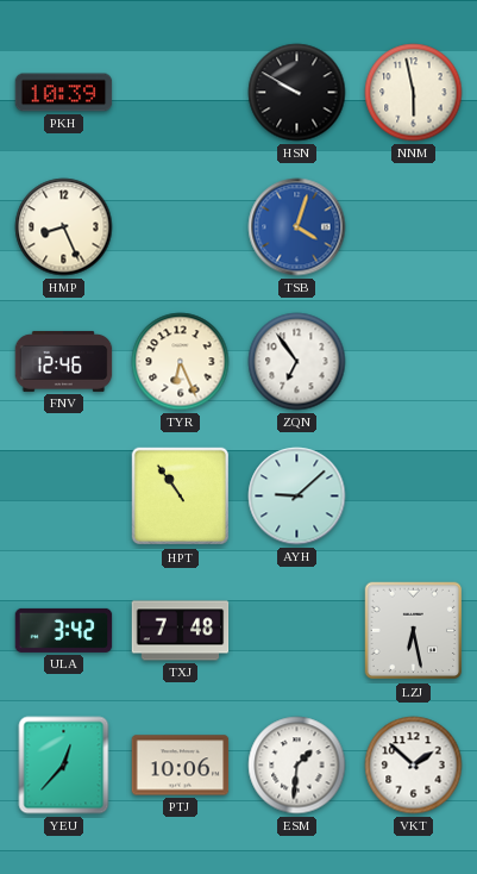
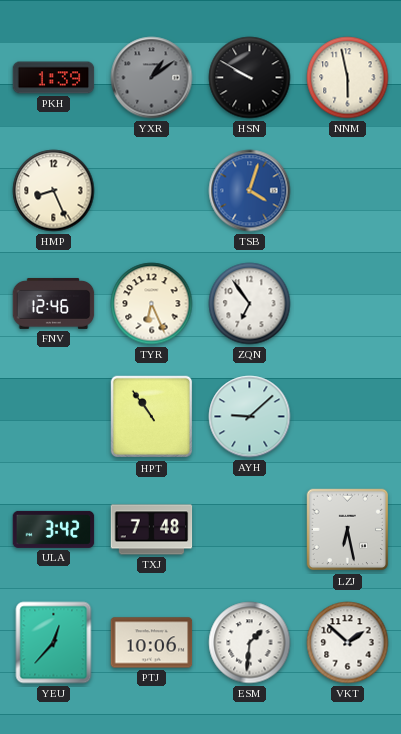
PKH: 10:39 -> 1:39 (54, 78)
YXR: none -> 1:09 (152, 78)
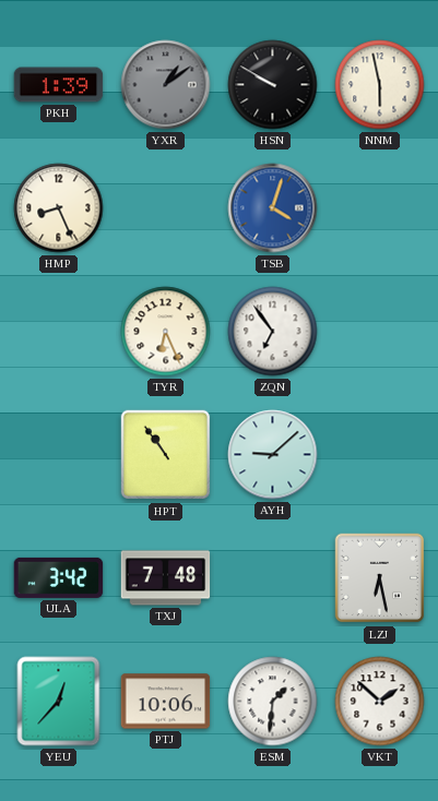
FNV: 12:46 -> none (54, 303)
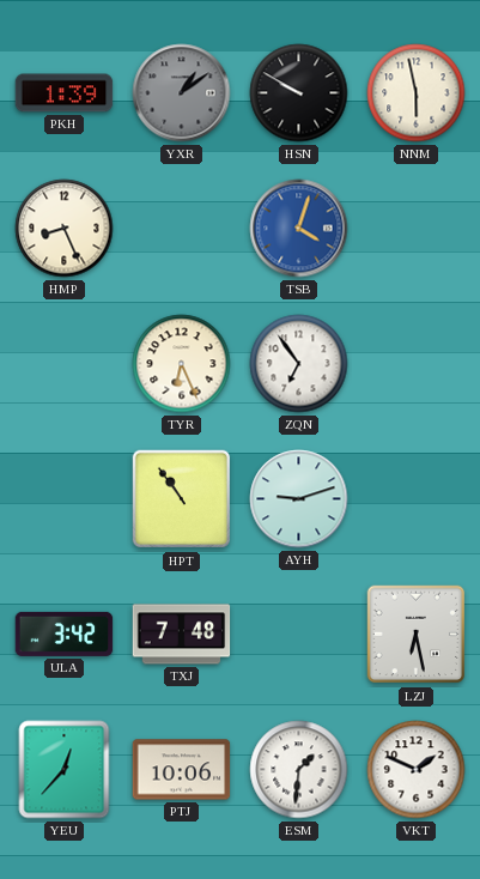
AYH: 9:08 -> 9:12 (299, 499)
VKT: 1:52 -> 1:49 (417, 770)
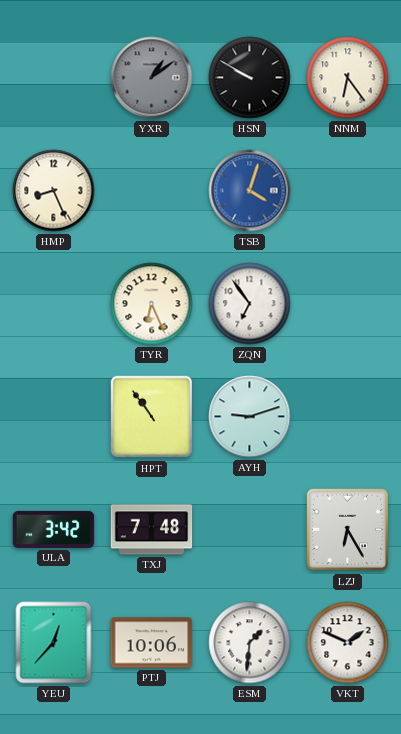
PKH: 1:39 -> none (65, 93)
NNM: 5:58 -> 6:24 (348, 78)
LZJ: 6:28 -> 6:25 (348, 530)
